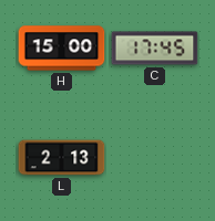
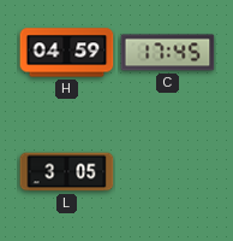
H: 15:00 -> 04:59 (67, 53)
L: 2:13 -> 3:05 (67, 172)
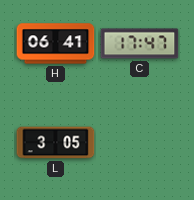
H: 04:59 -> 06:41 (56, 44)
C: 17:45 -> 17:47 (140, 44)
